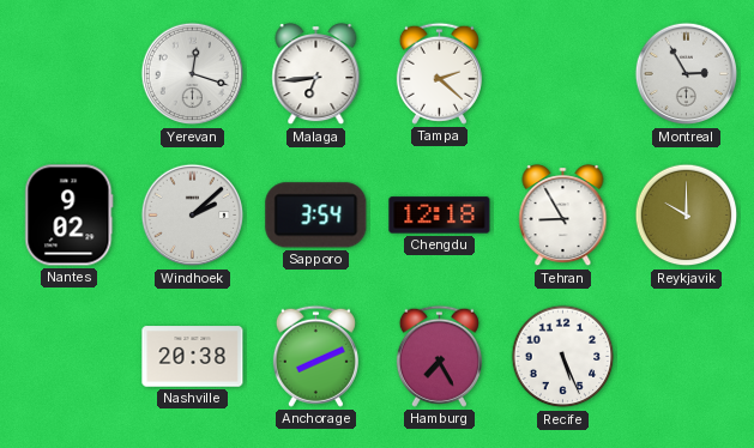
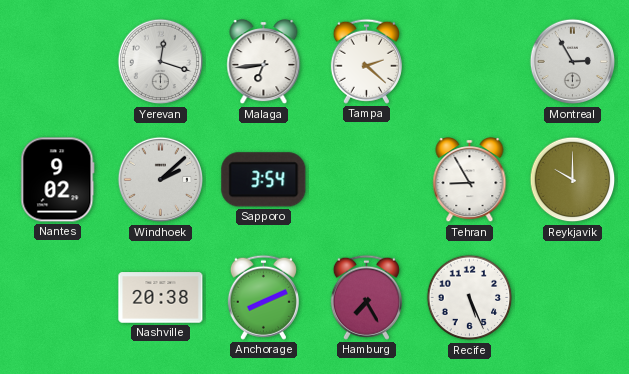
Chengdu: 12:18 -> none (440, 216)
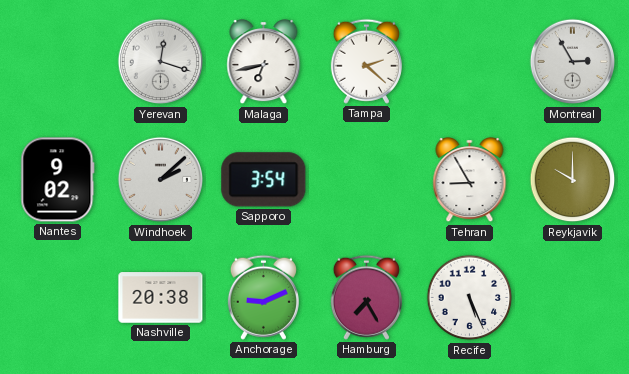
Malaga: 6:44 -> 6:43 (264, 63)
Anchorage: 8:11 -> 9:11 (263, 297)
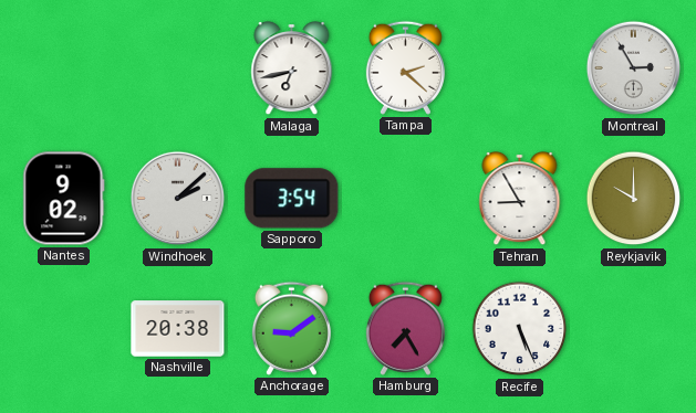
Yerevan: 12:18 -> none (161, 62)
Anchorage: 9:11 -> 9:09 (291, 328)
